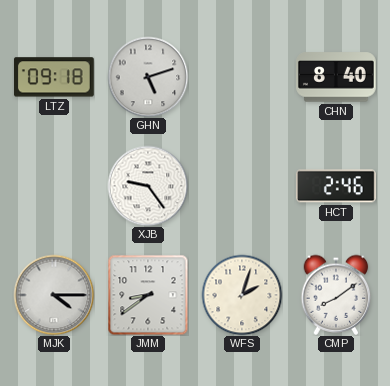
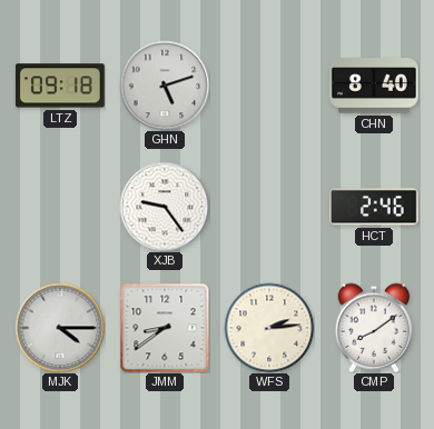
WFS: 2:03 -> 2:14 (269, 328)
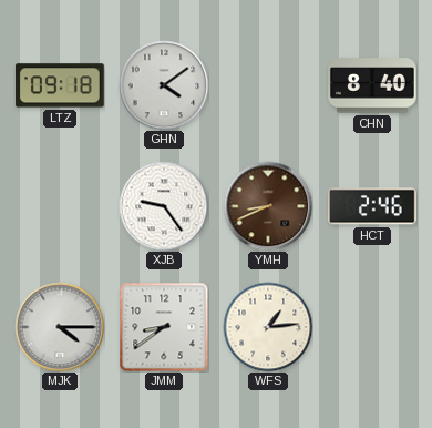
GHN: 5:12 -> 4:09 (164, 85)
YMH: none -> 8:41 (268, 206)
WFS: 2:14 -> 1:14 (268, 327)
CMP: 8:09 -> none (374, 328)
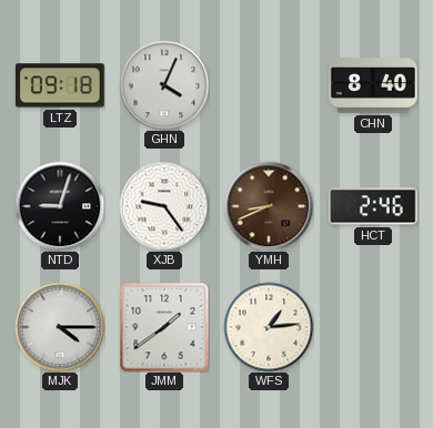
GHN: 4:09 -> 4:04 (164, 85)
NTD: none -> 9:03 (60, 206)
JMM: 8:39 -> 1:39 (164, 327)
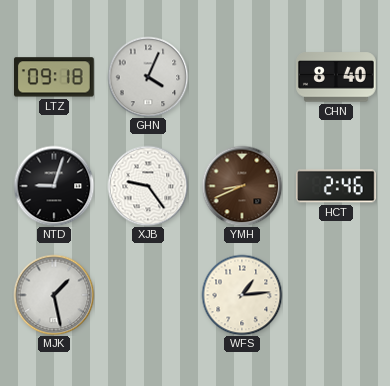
MJK: 4:15 -> 1:28 (54, 295)
JMM: 1:39 -> none (164, 327)
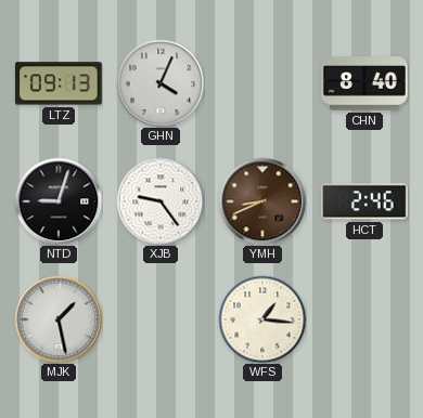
LTZ: 09:18 -> 09:13 (59, 83)
WFS: 1:14 -> 1:16 (262, 319)
